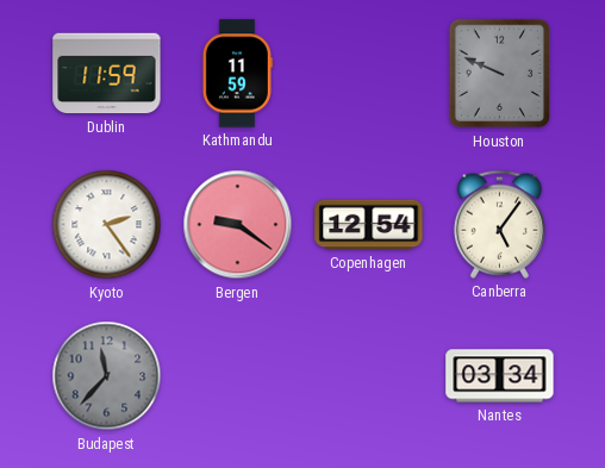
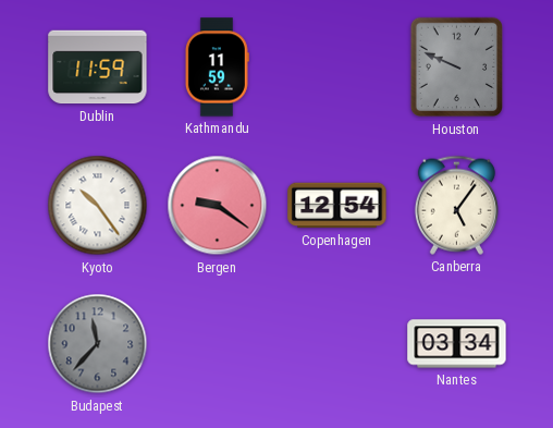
Kyoto: 2:24 -> 10:24 (98, 206)
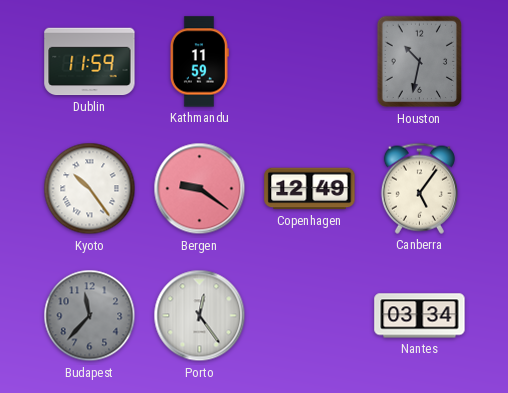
Houston: 9:49 -> 10:32 (419, 62)
Copenhagen: 12:54 -> 12:49 (310, 189)
Porto: none -> 12:24 (200, 316)
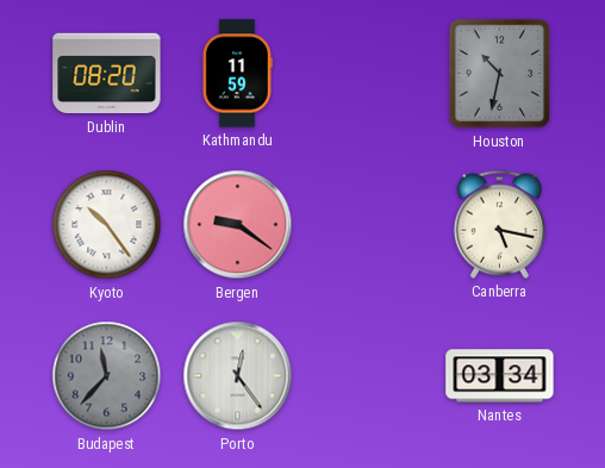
Dublin: 11:59 -> 08:20 (107, 74)
Copenhagen: 12:49 -> none (310, 189)
Canberra: 5:06 -> 5:17 (499, 224)
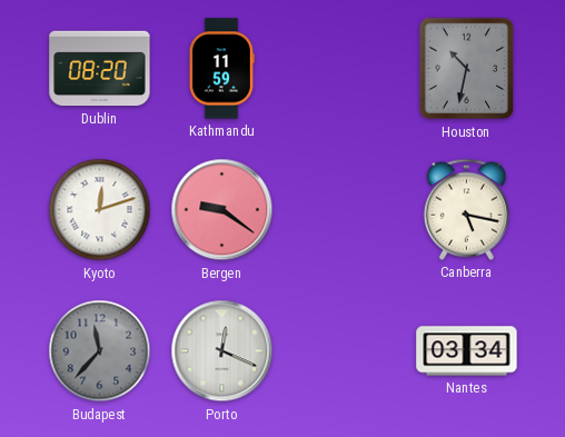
Kyoto: 10:24 -> 12:12 (100, 210)
Porto: 12:24 -> 12:19 (222, 351)
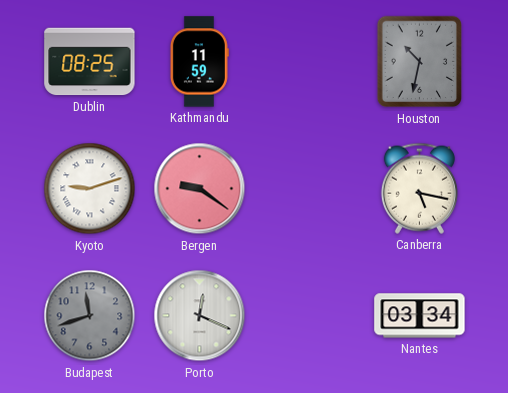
Dublin: 08:20 -> 08:25 (90, 62)
Kyoto: 12:12 -> 9:12 (90, 189)
Budapest: 11:37 -> 11:42 (90, 316)
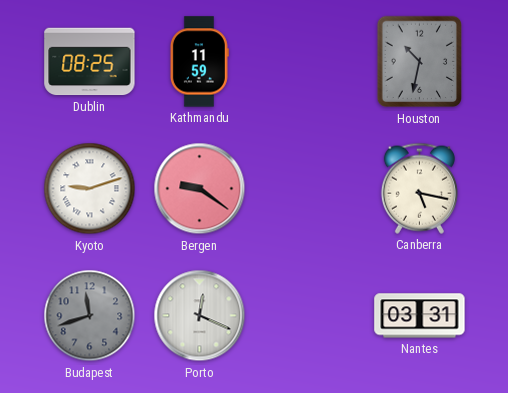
Nantes: 03:34 -> 03:31 (420, 316)
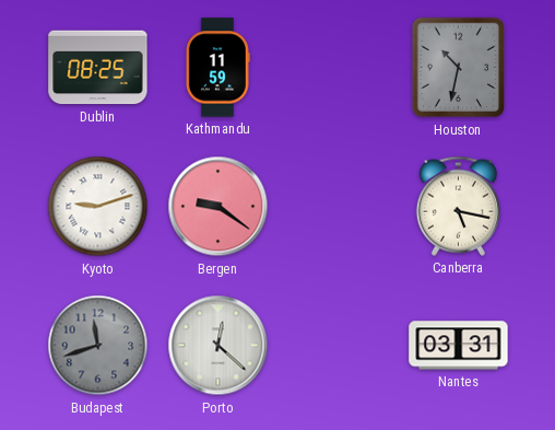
Porto: 12:19 -> 12:22 (219, 346)
